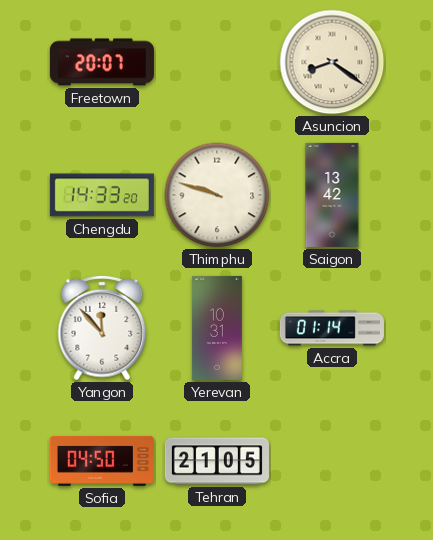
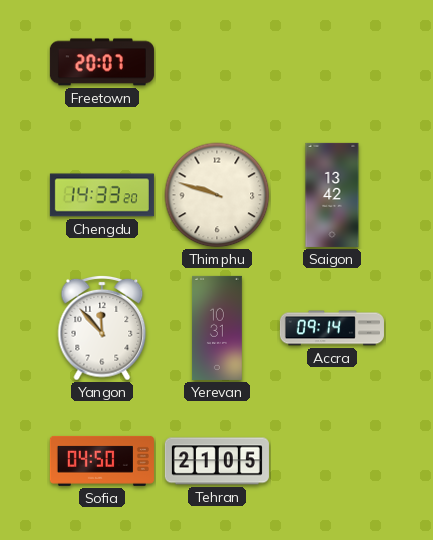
Asuncion: 8:21 -> none (332, 62)
Accra: 01:14 -> 09:14 (332, 328)
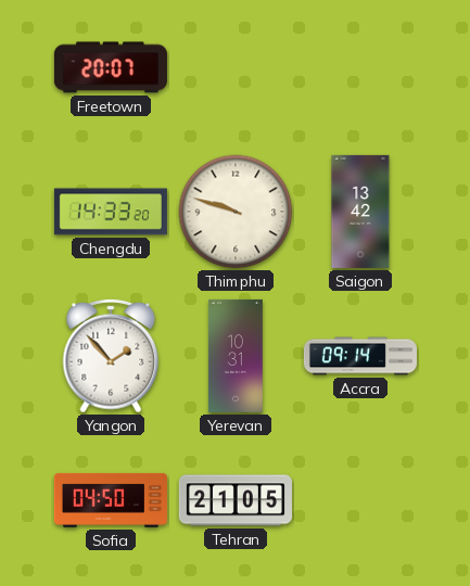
Yangon: 11:53 -> 1:53 (111, 356)
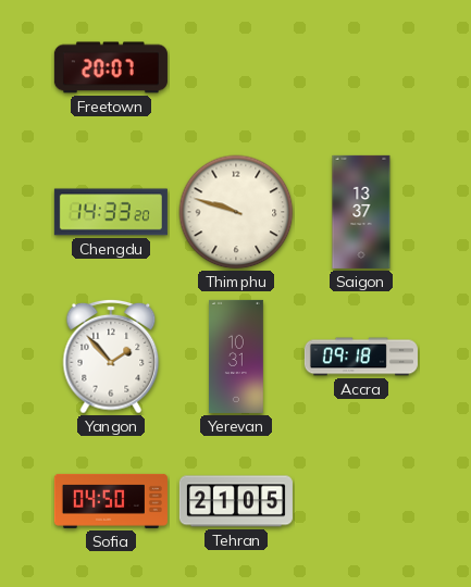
Saigon: 13:42 -> 13:37 (361, 212)
Accra: 09:14 -> 09:18 (361, 357)
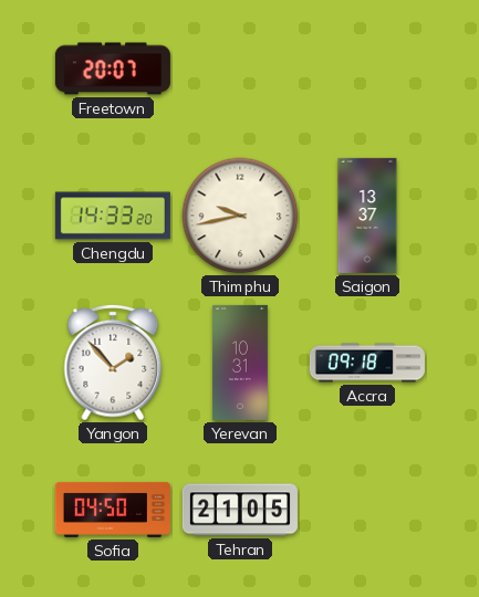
Thimphu: 9:48 -> 9:43 (240, 216)
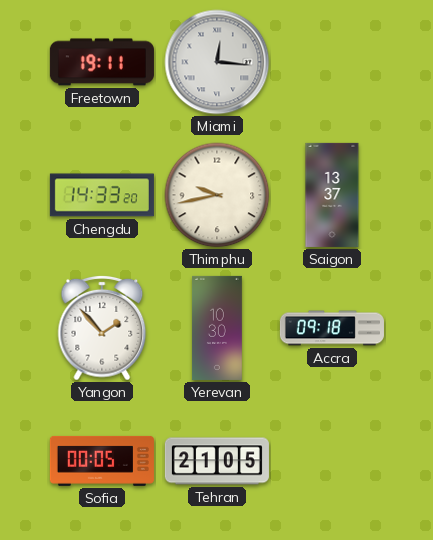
Freetown: 20:07 -> 19:11 (102, 62)
Miami: none -> 12:16 (217, 62)
Yerevan: 10:31 -> 10:30 (218, 328)
Sofia: 04:50 -> 00:05 (102, 461)
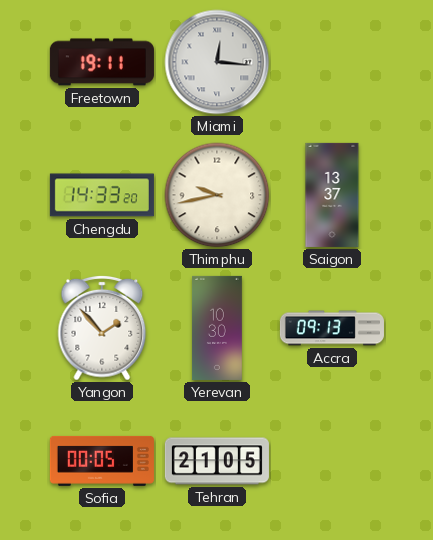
Accra: 09:18 -> 09:13 (332, 328)
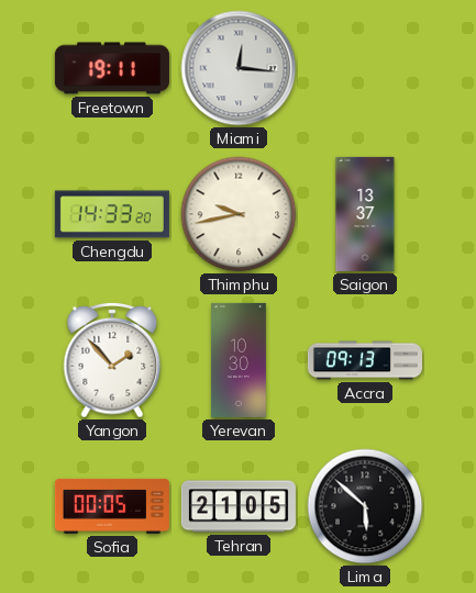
Lima: none -> 5:52 (365, 506)
